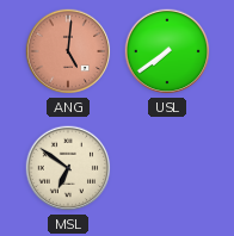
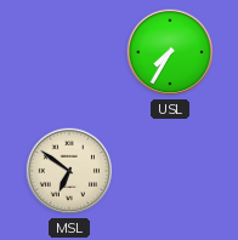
ANG: 5:01 -> none (68, 51)
USL: 7:39 -> 7:35 (170, 52)
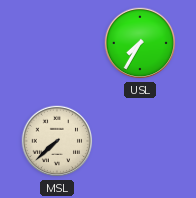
MSL: 6:51 -> 7:38 (57, 141)
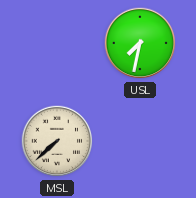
USL: 7:35 -> 7:32 (140, 43)
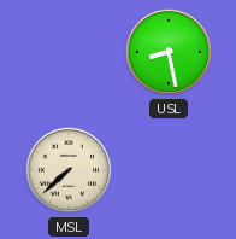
USL: 7:32 -> 8:28 (169, 52)
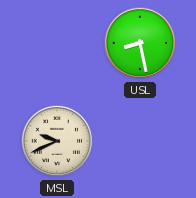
MSL: 7:38 -> 9:41 (57, 141)
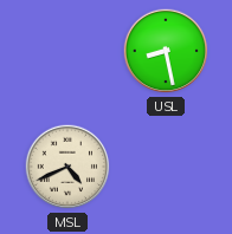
MSL: 9:41 -> 4:41 (67, 167)
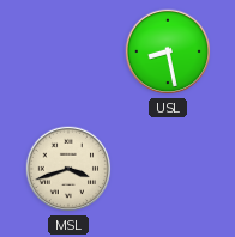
MSL: 4:41 -> 3:42 (68, 169)
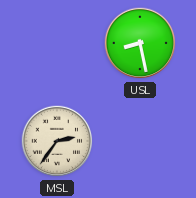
MSL: 3:42 -> 2:36 (57, 141)
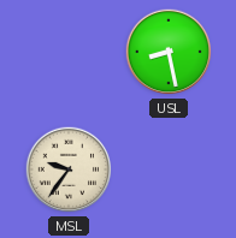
MSL: 2:36 -> 9:36 (69, 169)
